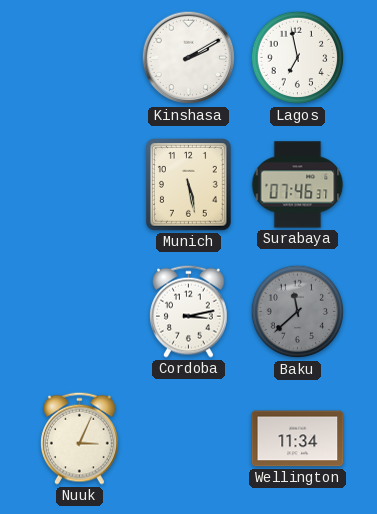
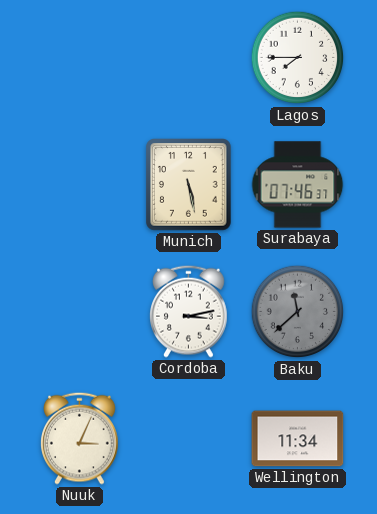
Kinshasa: 2:10 -> none (189, 58)
Lagos: 6:58 -> 7:45 (298, 58)
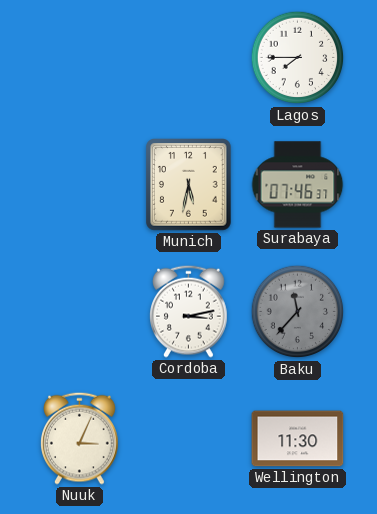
Munich: 5:28 -> 5:32 (189, 185)
Baku: 11:38 -> 11:37 (298, 312)
Wellington: 11:34 -> 11:30 (298, 439)
